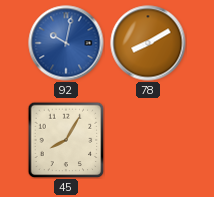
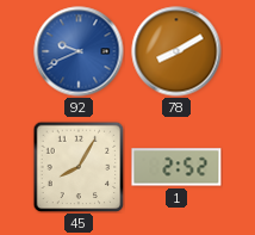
92: 10:02 -> 9:41 (79, 51)
1: none -> 2:52 (176, 167)
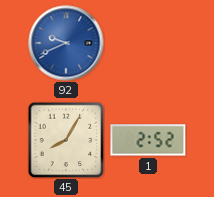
78: 8:10 -> none (176, 51)
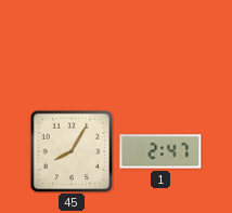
92: 9:41 -> none (66, 43)
1: 2:52 -> 2:47 (160, 151)
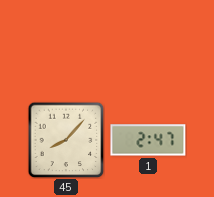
45: 8:05 -> 8:07 (66, 140)
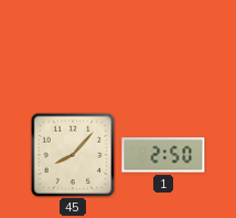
1: 2:47 -> 2:50 (163, 155)
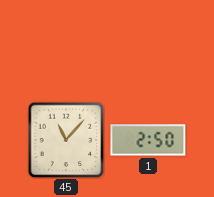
45: 8:07 -> 11:07 (66, 140)
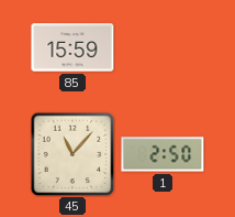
85: none -> 15:59 (72, 47)
